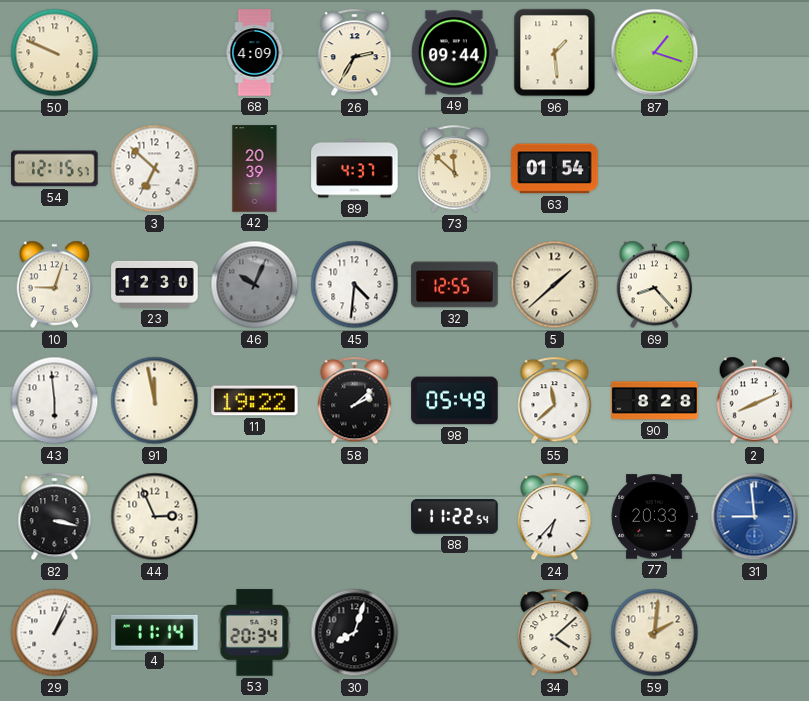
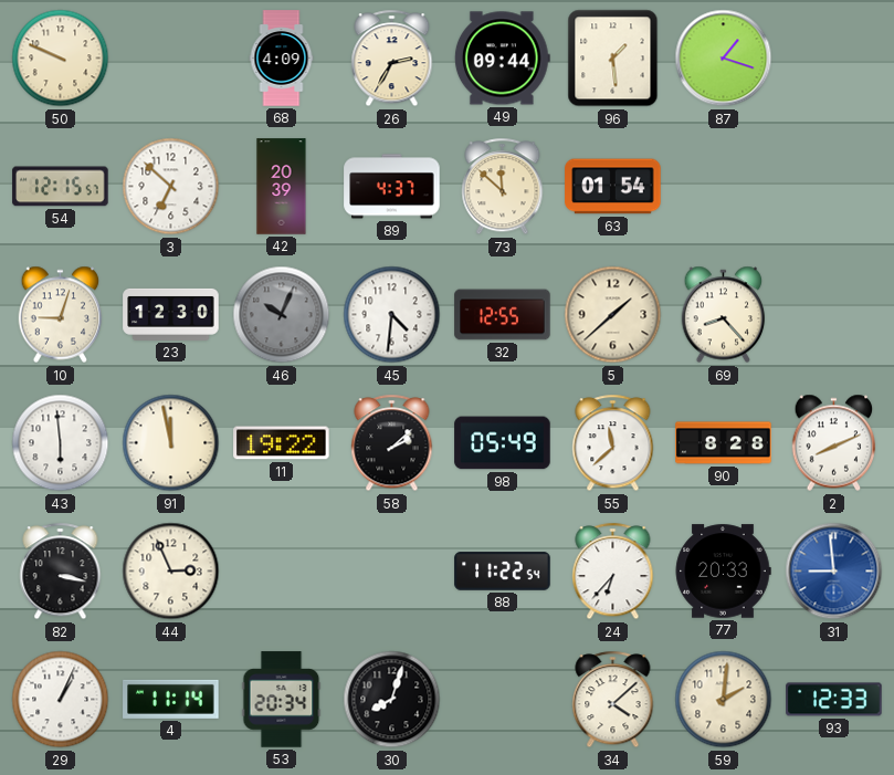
93: none -> 12:33 (834, 700)
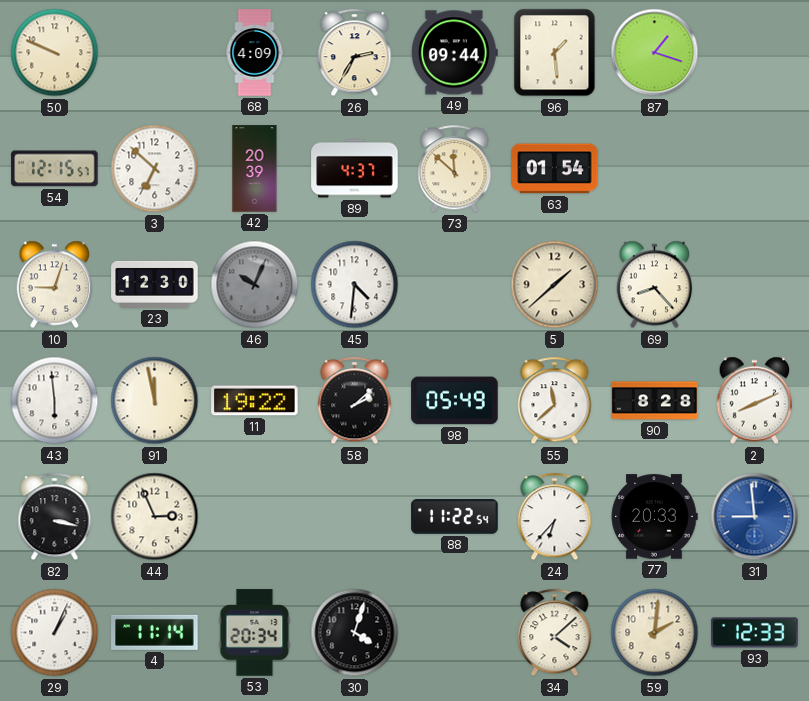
32: 12:55 -> none (503, 315)
30: 8:03 -> 4:03 (355, 633)
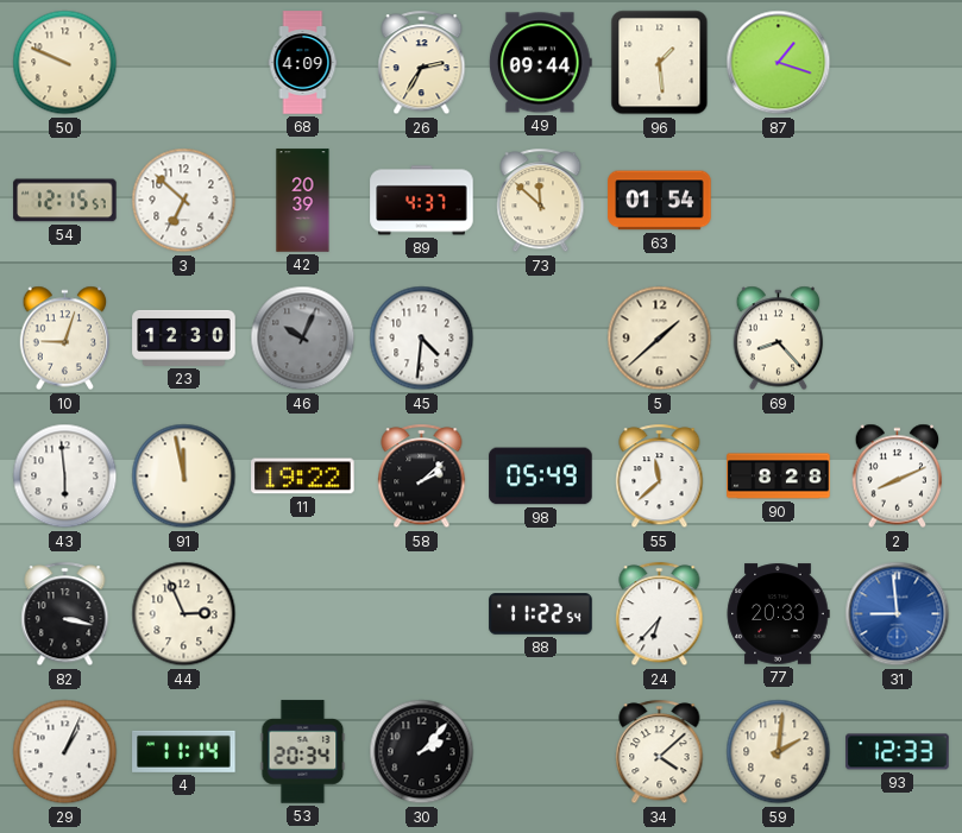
30: 4:03 -> 2:07 (422, 752)
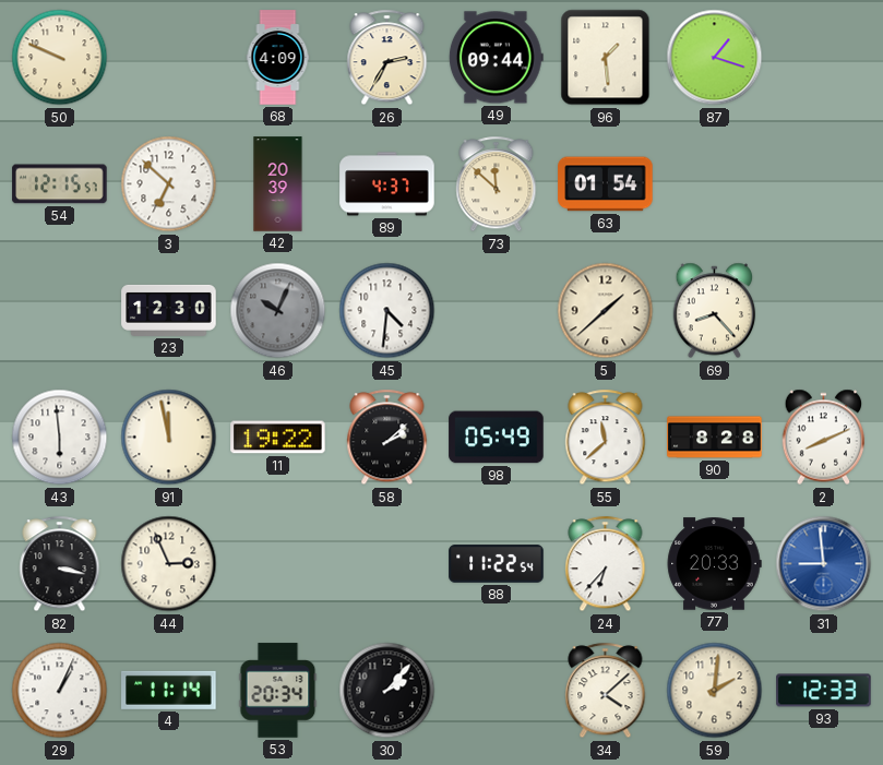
10: 9:03 -> none (65, 339)
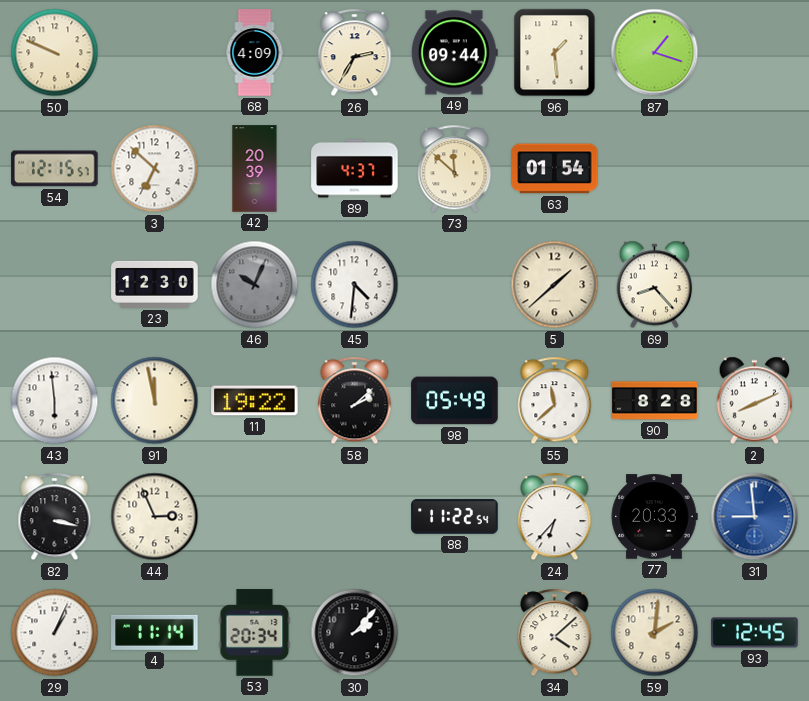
93: 12:33 -> 12:45 (755, 633)
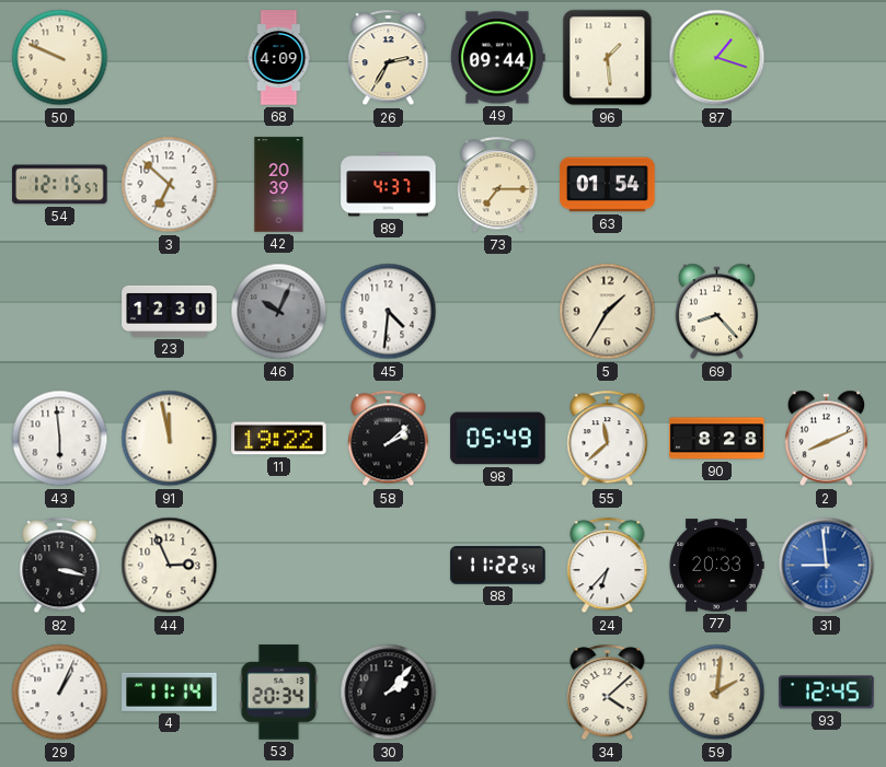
73: 11:52 -> 7:15 (498, 185)
5: 1:38 -> 1:35 (608, 312)
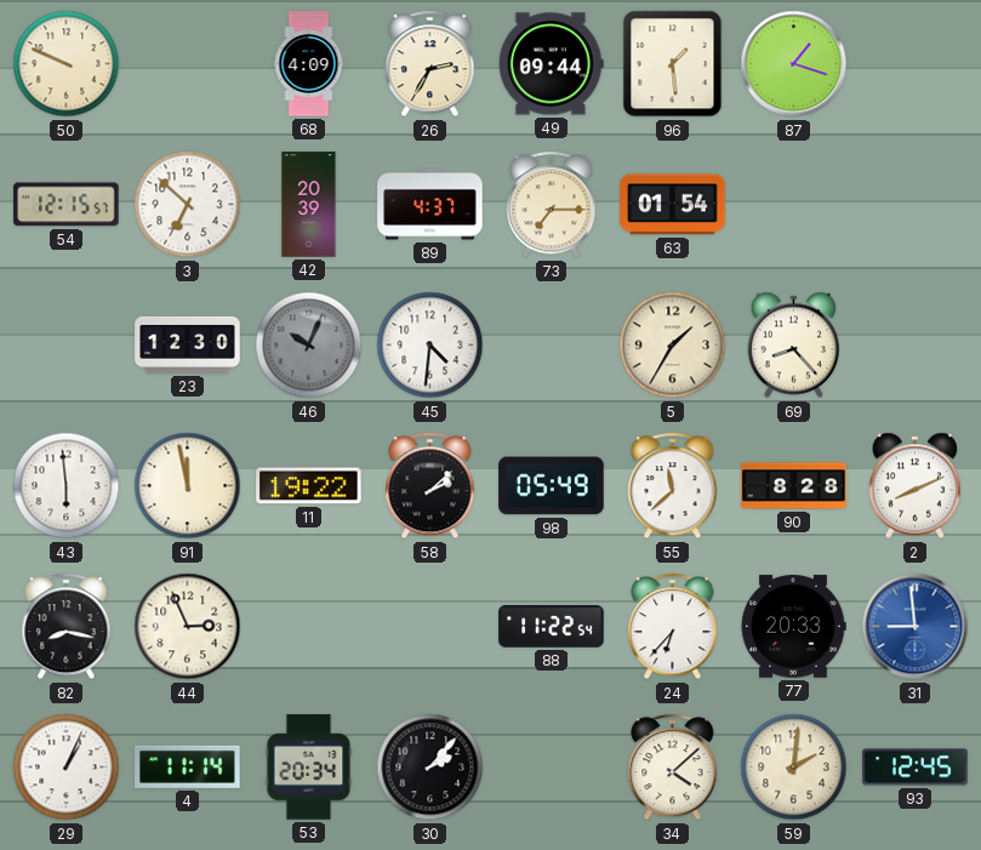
82: 3:17 -> 8:17 (67, 627)
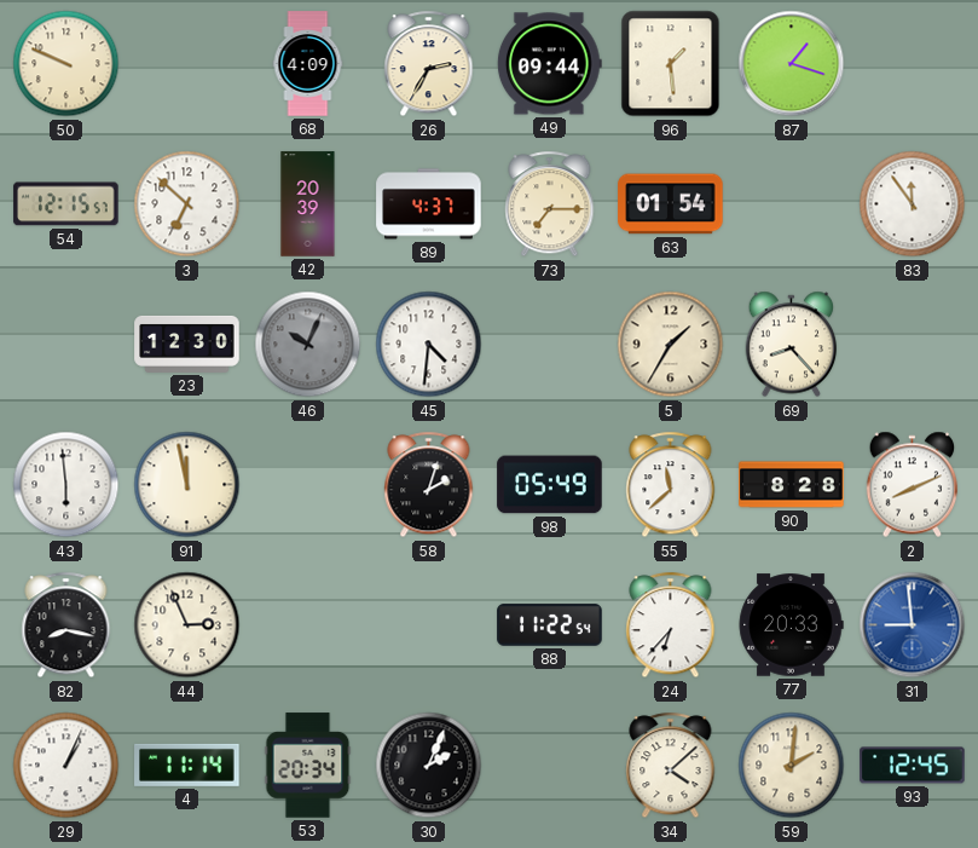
83: none -> 11:54 (913, 204)
11: 19:22 -> none (309, 486)
58: 2:08 -> 2:03 (429, 485)
30: 2:07 -> 2:04 (429, 766)
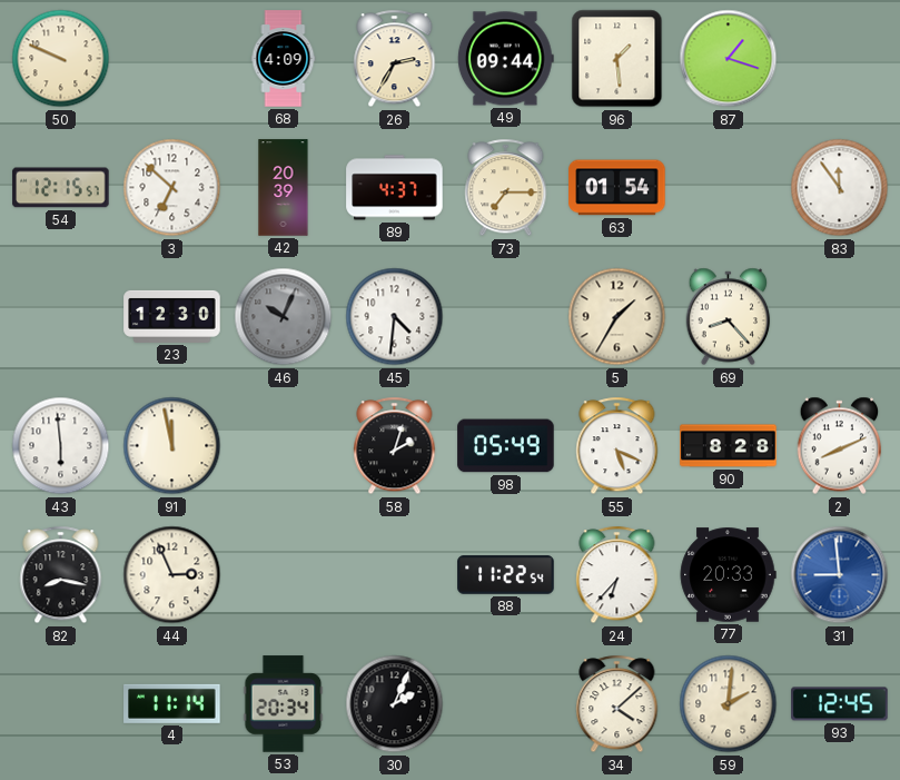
55: 11:38 -> 5:19 (617, 446)
29: 1:04 -> none (66, 766)
